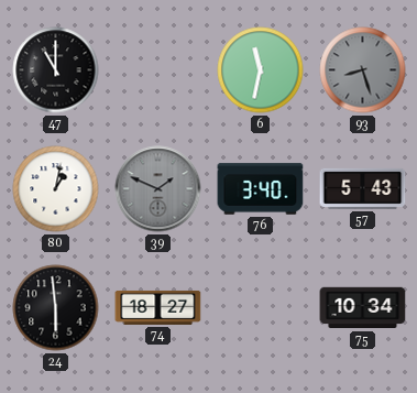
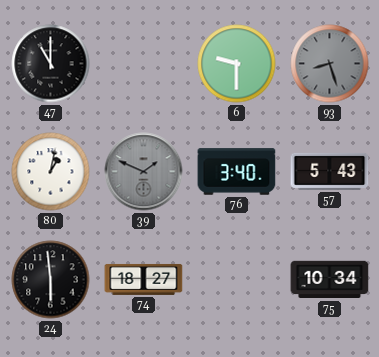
6: 11:32 -> 9:30 (237, 64)
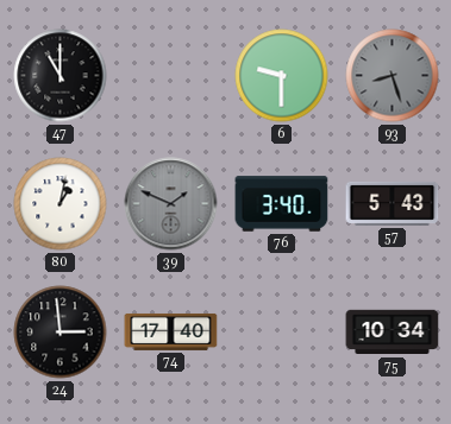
24: 5:59 -> 2:59 (61, 333)
74: 18:27 -> 17:40 (171, 331)
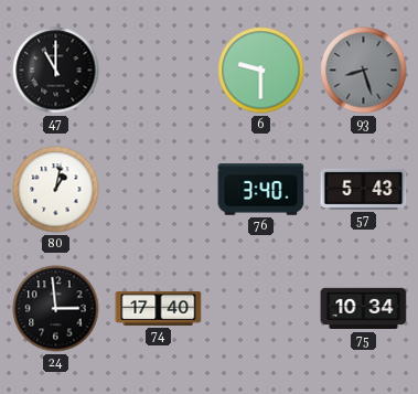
39: 1:49 -> none (171, 204)
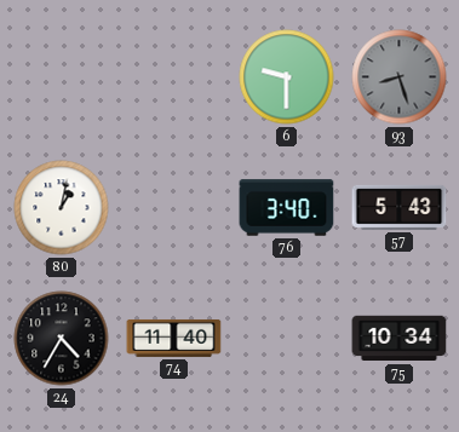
47: 11:00 -> none (56, 71)
24: 2:59 -> 4:35 (62, 339)
74: 17:40 -> 11:40 (174, 338)
